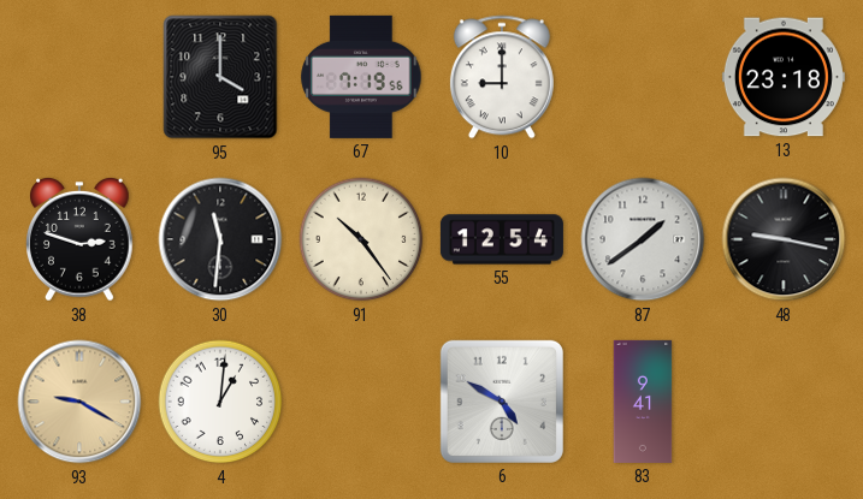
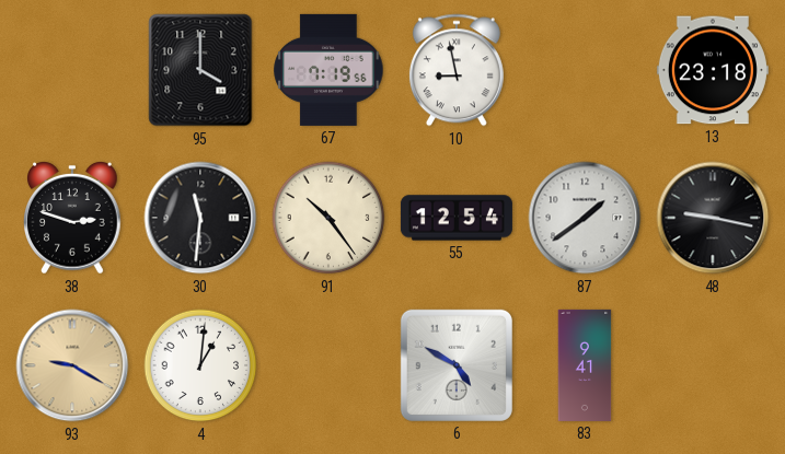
10: 9:00 -> 8:58 (457, 70)
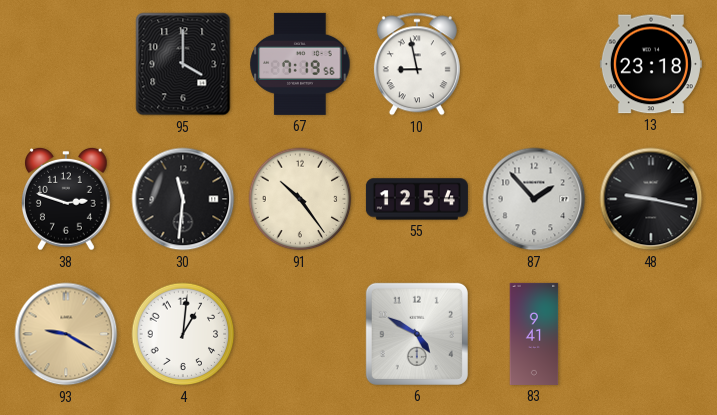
87: 1:39 -> 1:53 (534, 199)
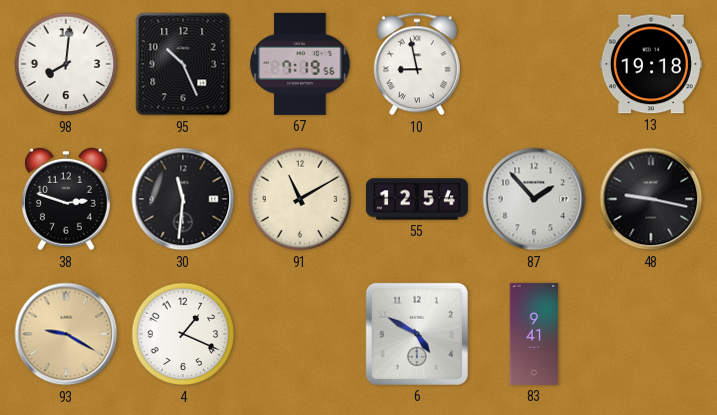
98: none -> 8:01 (66, 64)
95: 4:00 -> 10:26 (183, 64)
13: 23:18 -> 19:18 (651, 64)
91: 10:24 -> 11:10 (300, 199)
4: 1:01 -> 1:19 (183, 334)
